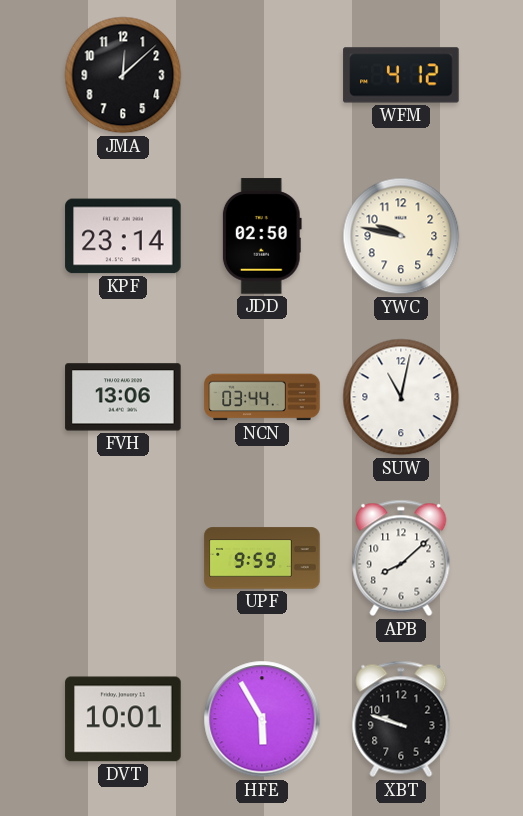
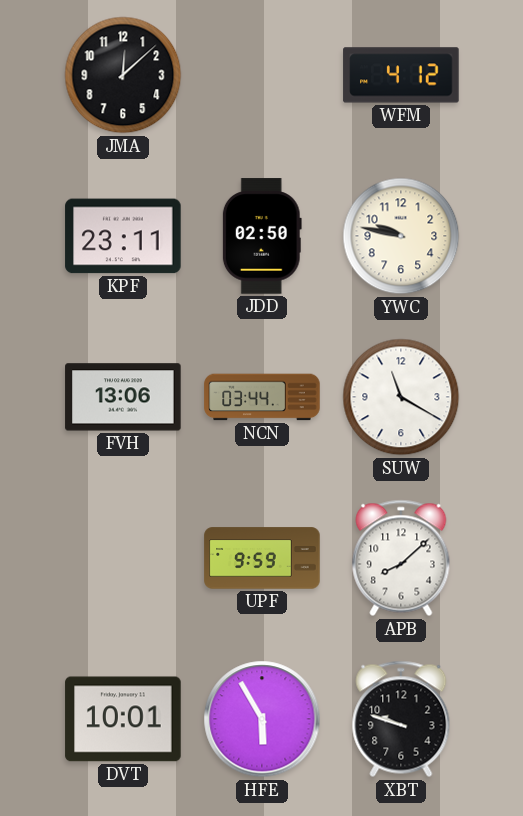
KPF: 23:14 -> 23:11 (123, 236)
SUW: 11:02 -> 11:20 (401, 397)
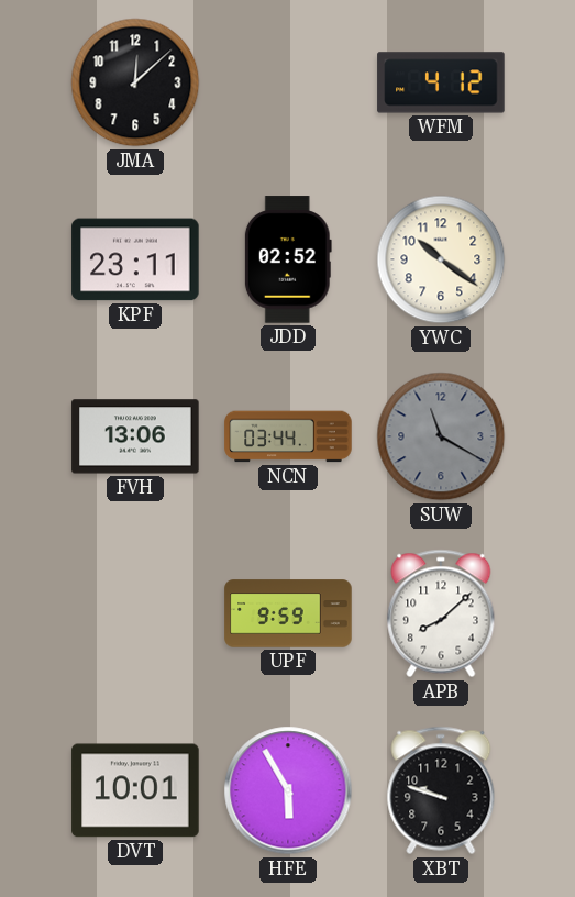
JDD: 02:50 -> 02:52 (288, 259)
YWC: 9:47 -> 10:21 (441, 259)
SUW dial: white -> grey (441, 436)
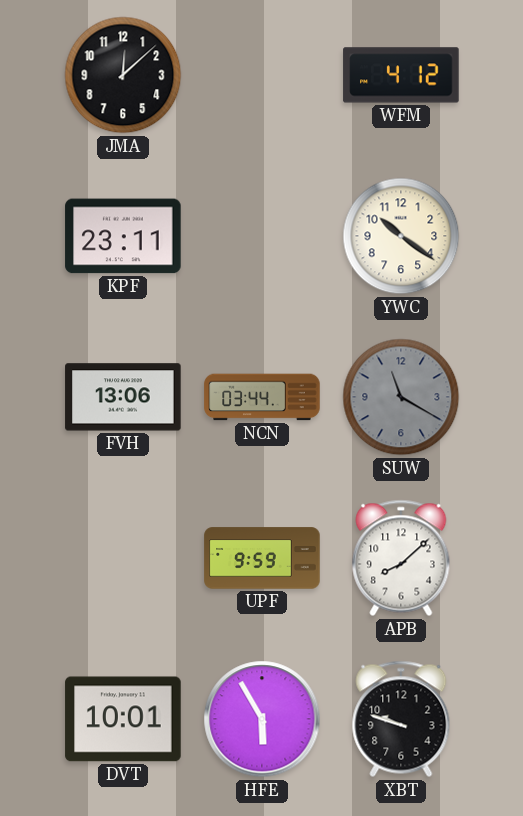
JDD: 02:52 -> none (288, 259)
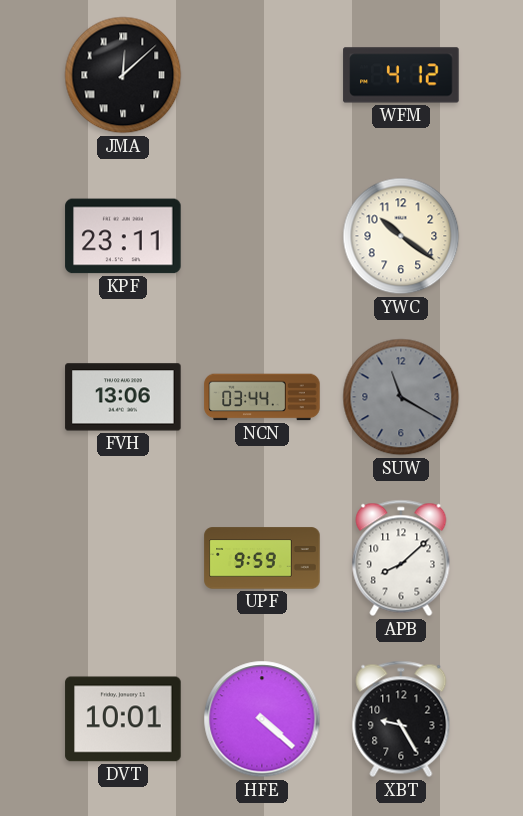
JMA numerals: Arabic -> Roman (123, 75)
HFE: 5:55 -> 4:22 (262, 719)
XBT: 9:48 -> 9:25 (401, 719)
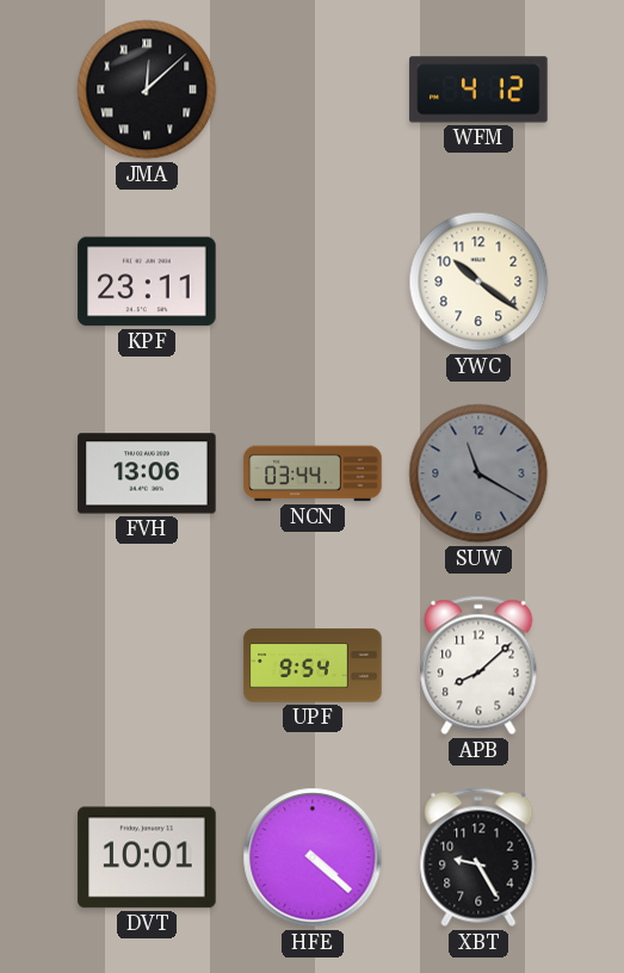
UPF: 9:59 -> 9:54 (313, 665)
